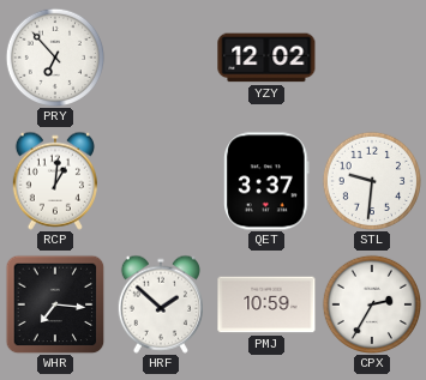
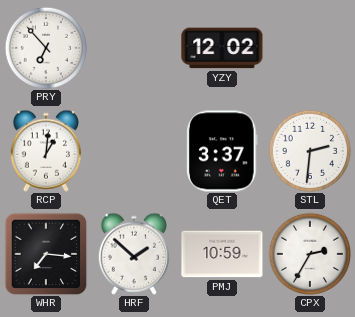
STL: 9:31 -> 2:31 (309, 150)
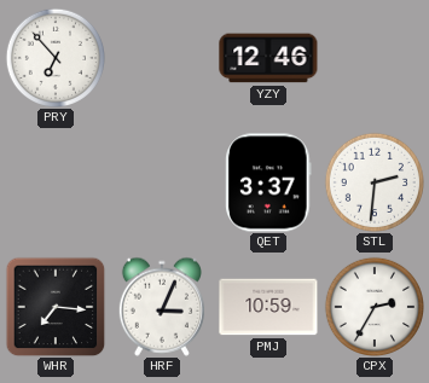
YZY: 12:02 -> 12:46 (268, 58)
RCP: 1:01 -> none (46, 151)
HRF: 1:52 -> 3:04 (162, 307)
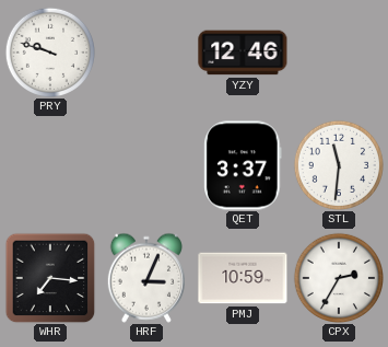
PRY: 6:53 -> 9:48 (49, 51)
STL: 2:31 -> 11:31 (338, 164)
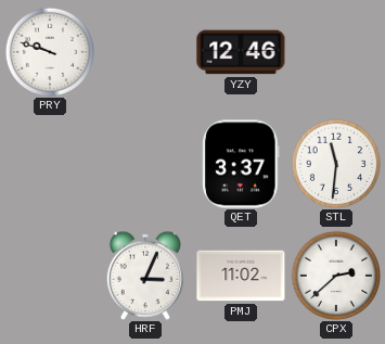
WHR: 7:16 -> none (50, 278)
PMJ: 10:59 -> 11:02 (241, 276)
CPX: 2:35 -> 2:38 (335, 275)
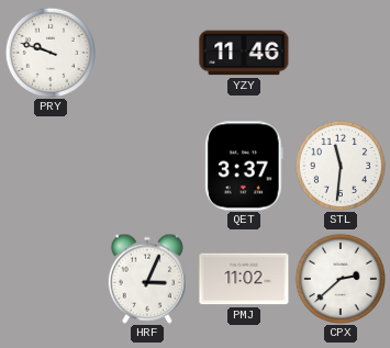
YZY: 12:46 -> 11:46 (244, 53)
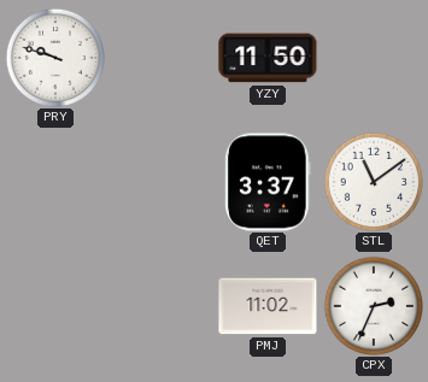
YZY: 11:46 -> 11:50 (268, 58)
STL: 11:31 -> 11:09 (373, 181)
HRF: 3:04 -> none (147, 279)
CPX: 2:38 -> 2:34 (373, 305)
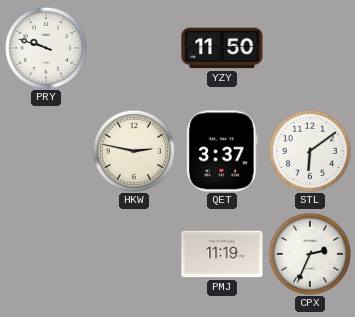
HKW: none -> 2:47 (133, 150)
STL: 11:09 -> 6:09 (309, 150)
PMJ: 11:02 -> 11:19 (222, 254)
